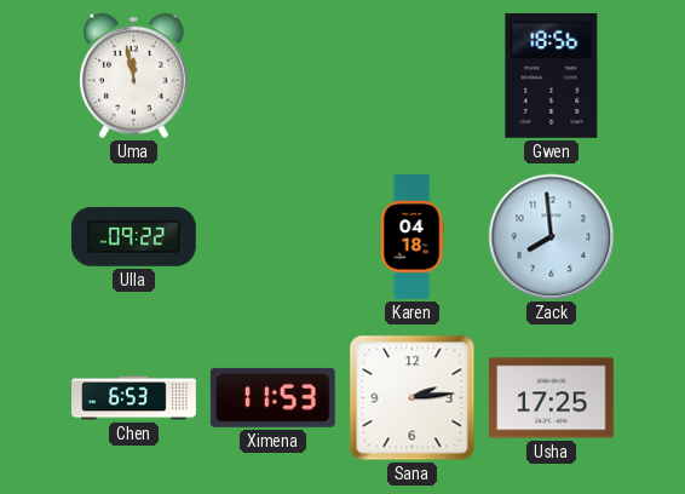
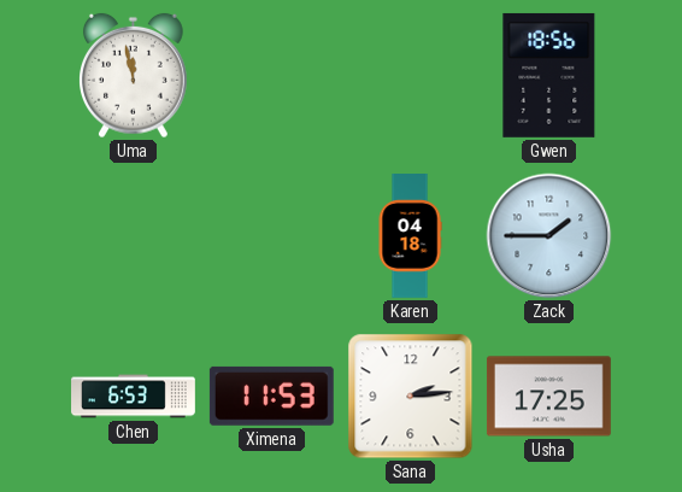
Ulla: 09:22 -> none (133, 236)
Zack: 7:59 -> 1:45 (549, 236)
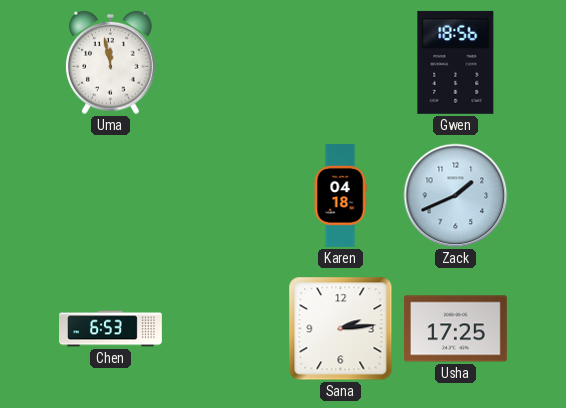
Zack: 1:45 -> 1:41 (456, 196)
Ximena: 11:53 -> none (271, 396)
